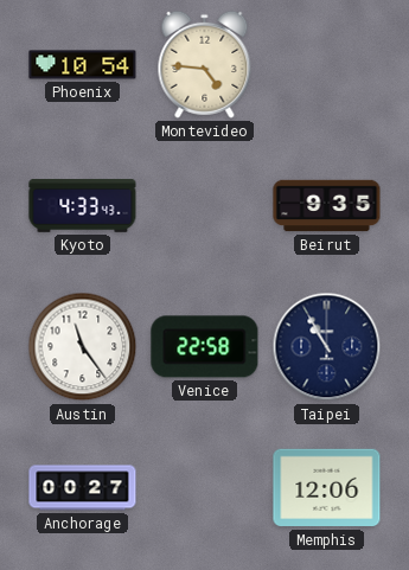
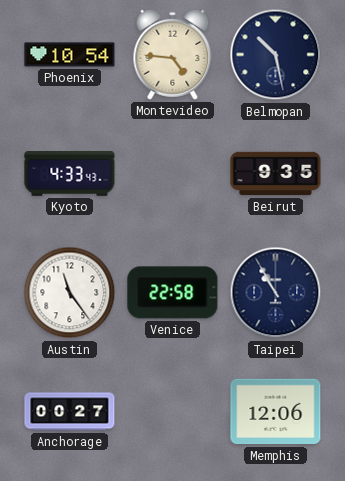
Belmopan: none -> 10:28 (276, 55)
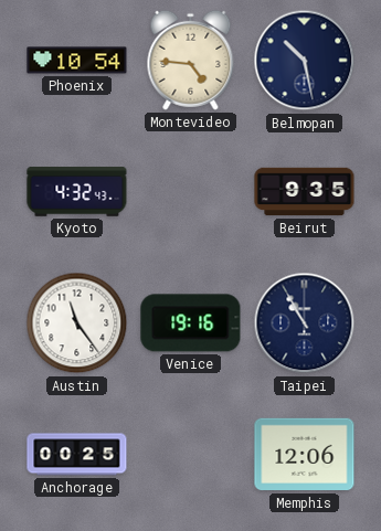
Kyoto: 4:33 -> 4:32 (77, 192)
Venice: 22:58 -> 19:16 (191, 323)
Anchorage: 00:27 -> 00:25 (77, 455)
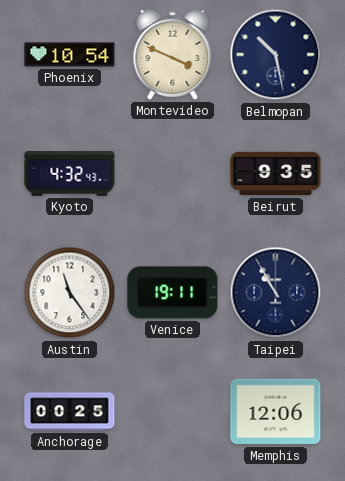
Montevideo: 4:46 -> 3:49 (173, 54)
Venice: 19:16 -> 19:11 (173, 293)
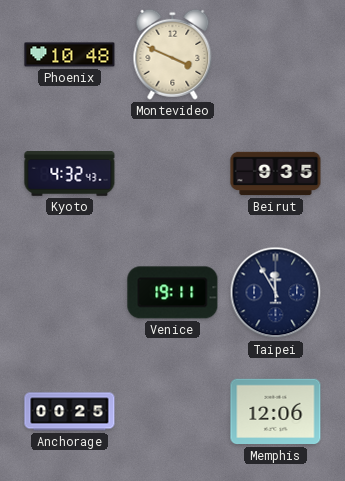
Phoenix: 10:54 -> 10:48 (70, 55)
Belmopan: 10:28 -> none (276, 55)
Austin: 11:24 -> none (70, 293)
Taipei: 10:55 -> 11:55 (276, 293)
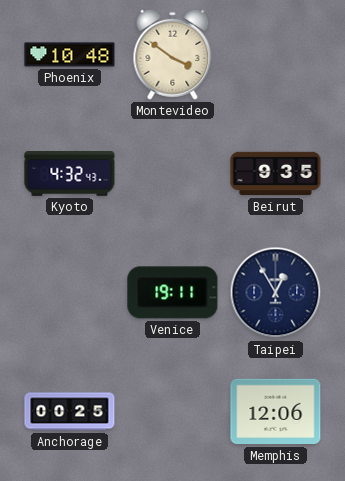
Montevideo: 3:49 -> 3:51 (173, 54)
Taipei: 11:55 -> 12:55 (276, 293)
